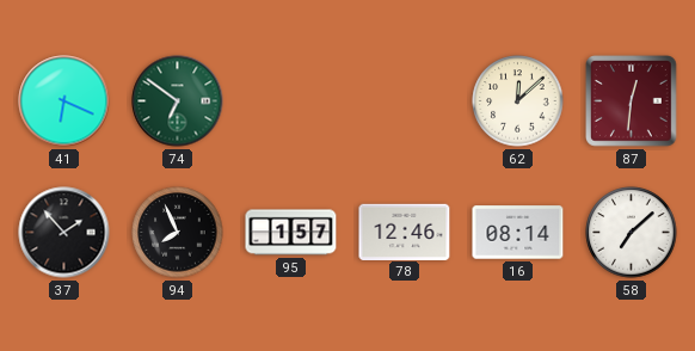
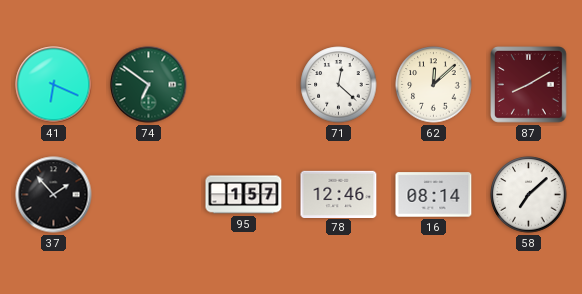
71: none -> 12:22 (339, 85)
87: 12:31 -> 8:10 (529, 85)
94: 7:56 -> none (178, 233)
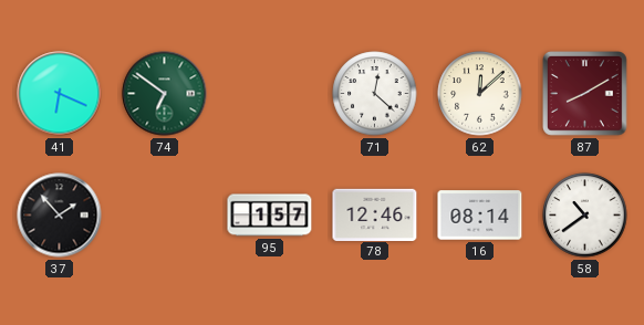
58: 7:08 -> 10:39 (585, 216)
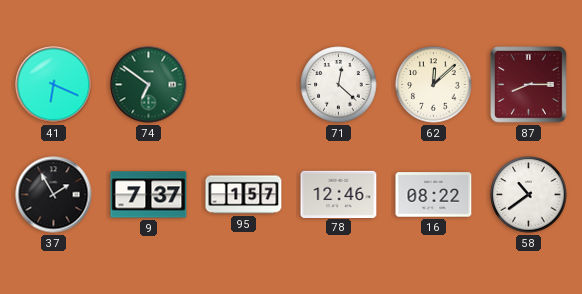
87: 8:10 -> 8:15 (529, 85)
37: 1:53 -> 1:55 (54, 195)
9: none -> 7:37 (149, 195)
16: 08:14 -> 08:22 (434, 195)
